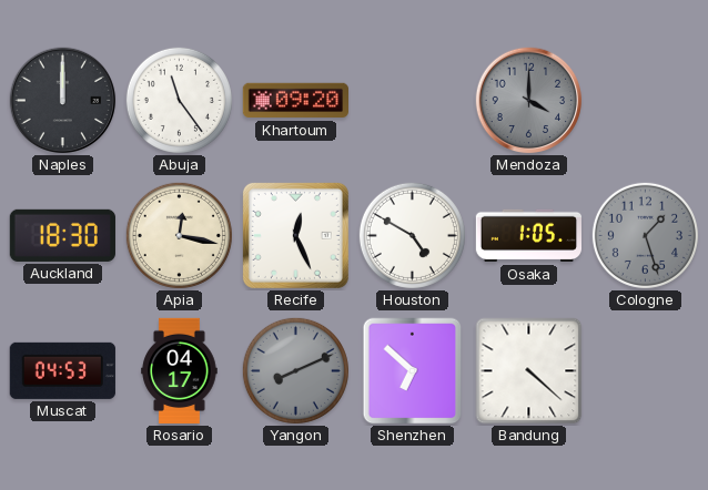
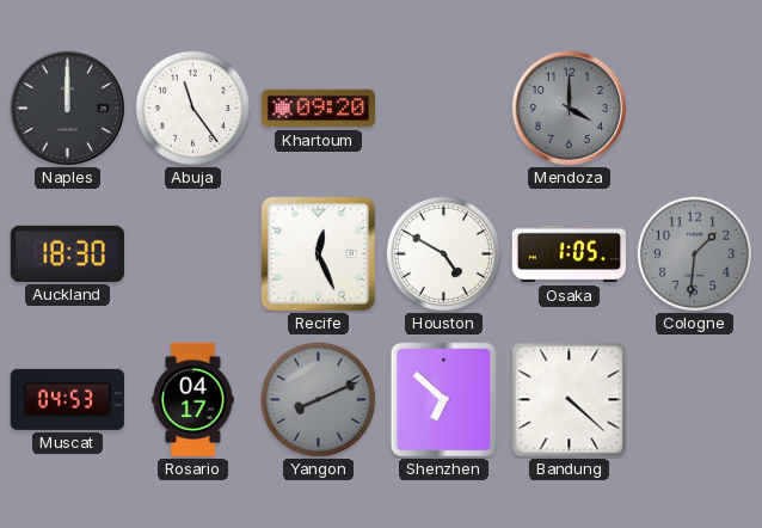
Apia: 12:17 -> none (179, 235)
Cologne: 1:27 -> 1:31 (694, 253)
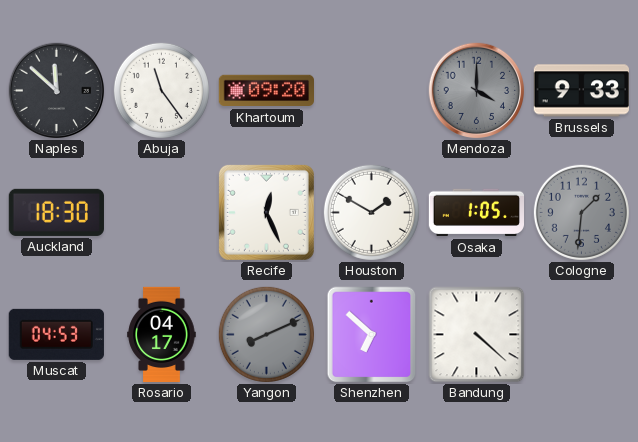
Naples: 12:00 -> 11:52 (57, 91)
Brussels: none -> 9:33 (581, 91)
Houston: 4:50 -> 1:50 (371, 212)
